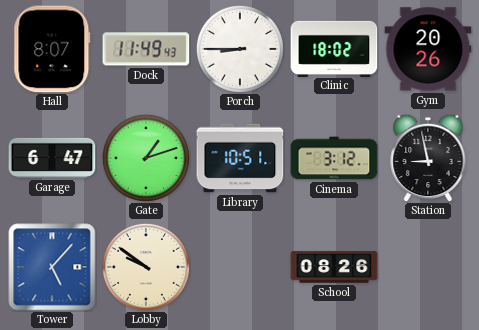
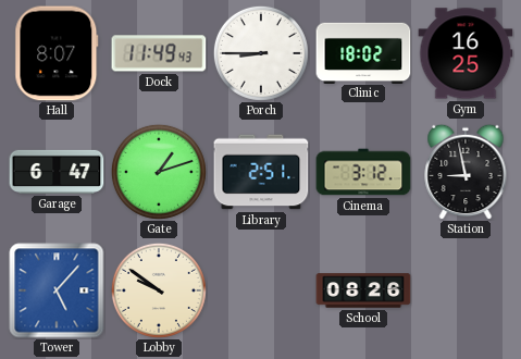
Gym: 20:26 -> 16:25 (466, 53)
Library: 10:51 -> 2:51 (261, 172)
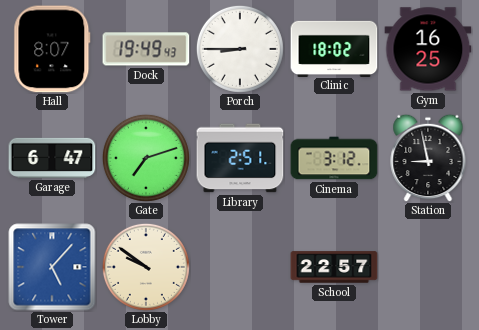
Dock: 11:49 -> 19:49 (146, 49)
Gate: 1:12 -> 7:12 (146, 158)
School: 08:26 -> 22:57 (334, 267)
